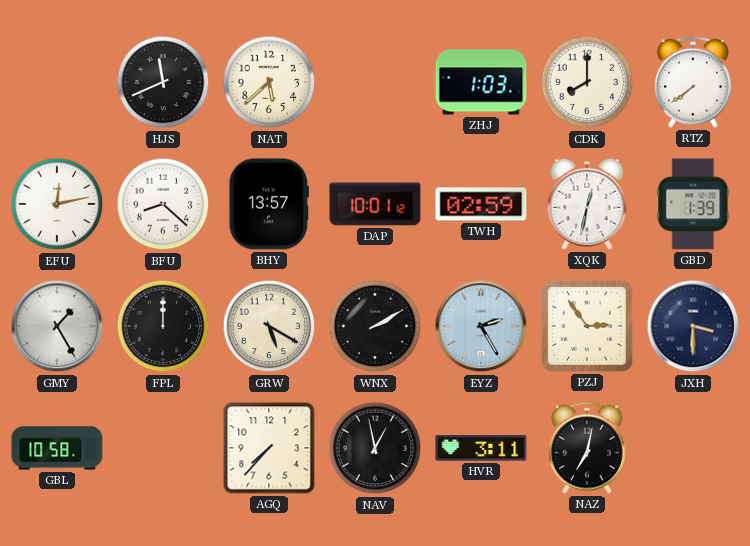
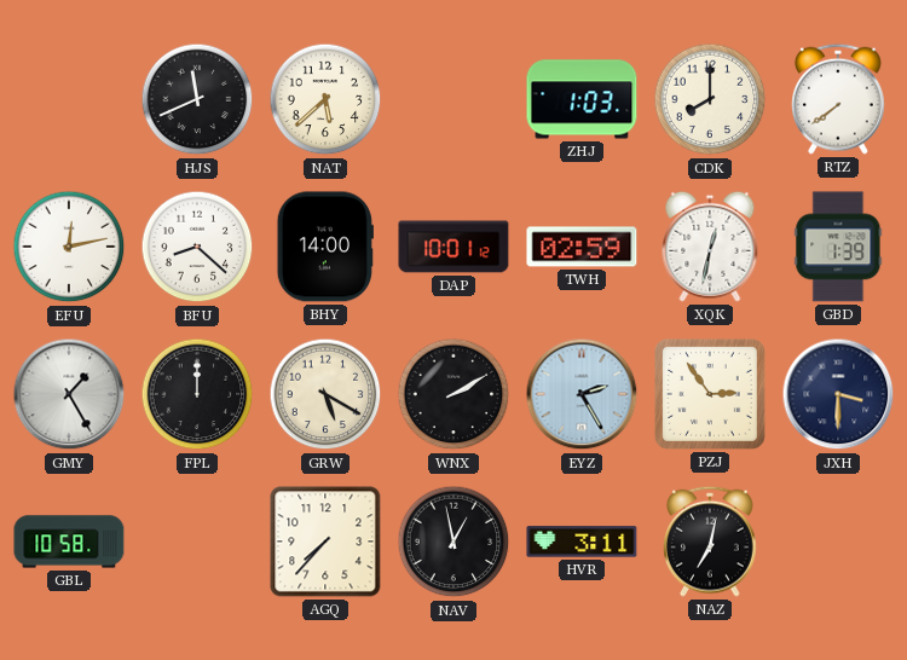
BHY: 13:57 -> 14:00 (325, 247)
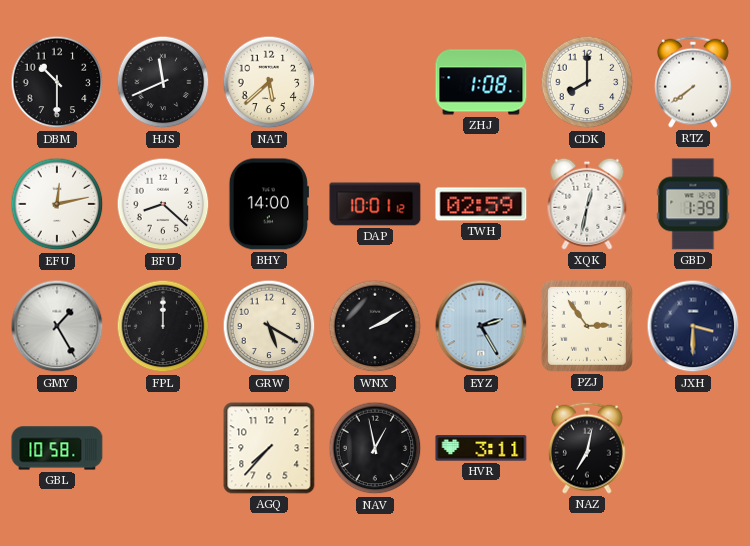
DBM: none -> 10:30 (57, 82)
ZHJ: 1:03 -> 1:08 (481, 82)
